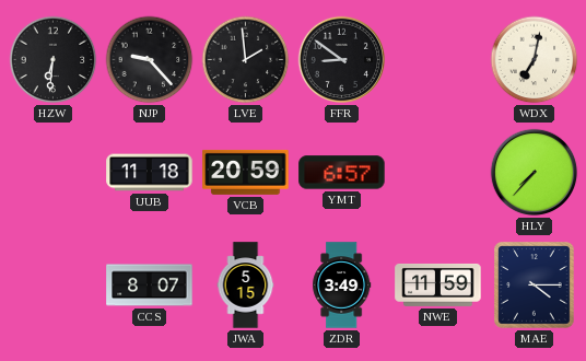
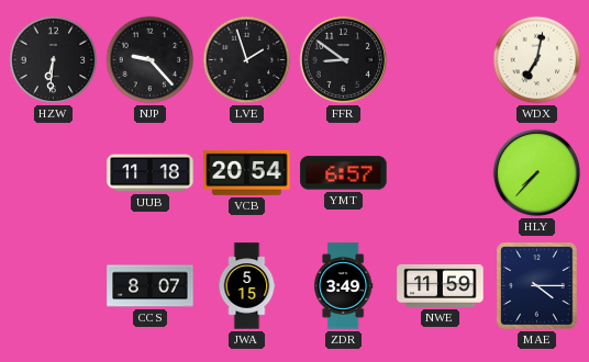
LVE: 1:59 -> 1:57 (247, 60)
VCB: 20:59 -> 20:54 (247, 172)
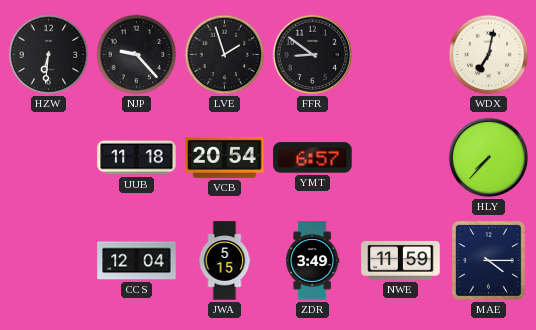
CCS: 8:07 -> 12:04 (137, 261)
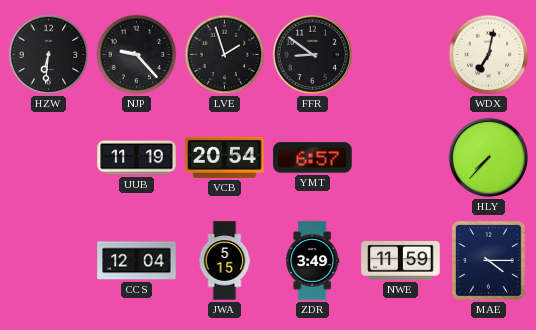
UUB: 11:18 -> 11:19 (137, 158)
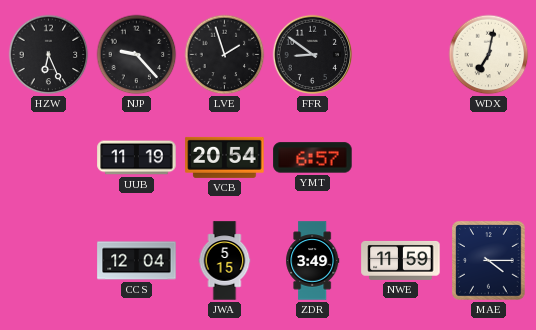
HZW: 6:31 -> 6:26 (49, 55)
HLY: 7:37 -> none (489, 158)
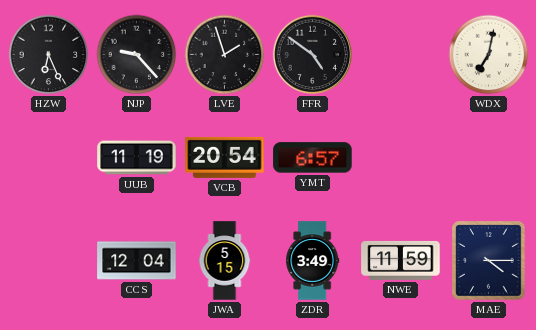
FFR: 8:51 -> 4:51 (313, 55)
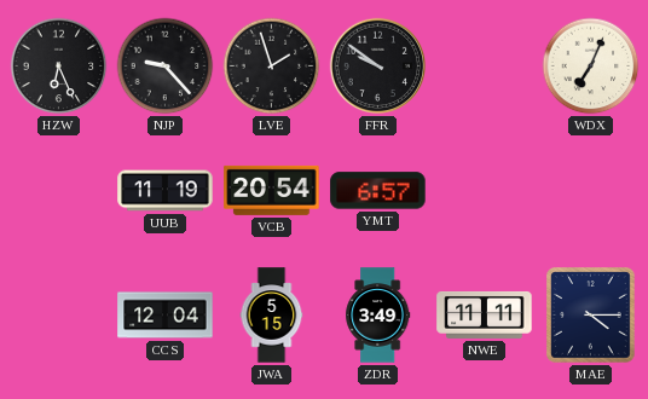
FFR: 4:51 -> 9:51 (378, 66)
WDX: 7:02 -> 7:04 (591, 66)
NWE: 11:59 -> 11:11 (485, 314)
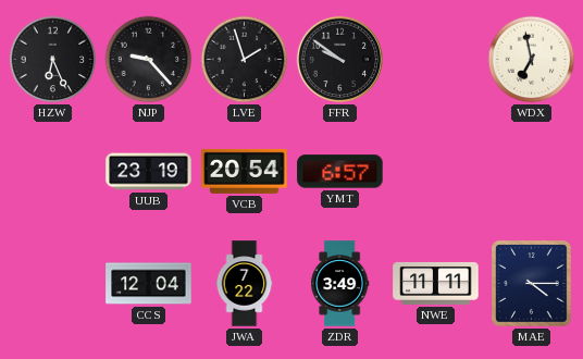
WDX: 7:04 -> 6:58 (532, 60)
UUB: 11:19 -> 23:19 (149, 172)
JWA: 5:15 -> 7:22 (245, 284)
